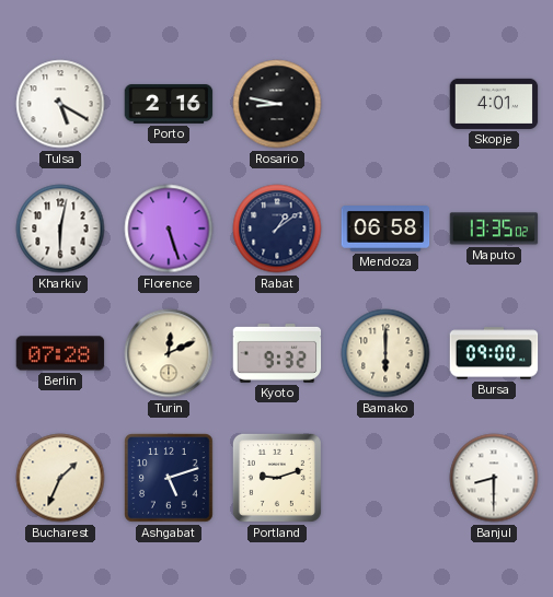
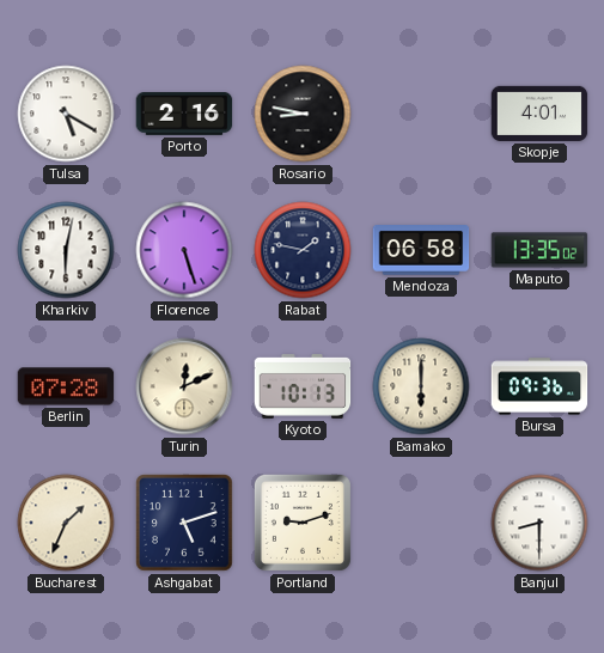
Rabat: 1:09 -> 1:47 (303, 250)
Kyoto: 9:32 -> 10:13 (303, 387)
Bursa: 09:00 -> 09:36 (539, 386)
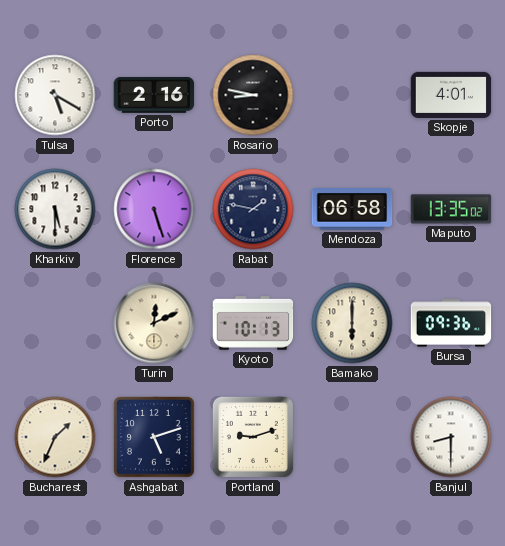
Kharkiv: 6:02 -> 5:30 (55, 209)
Berlin: 07:28 -> none (66, 386)
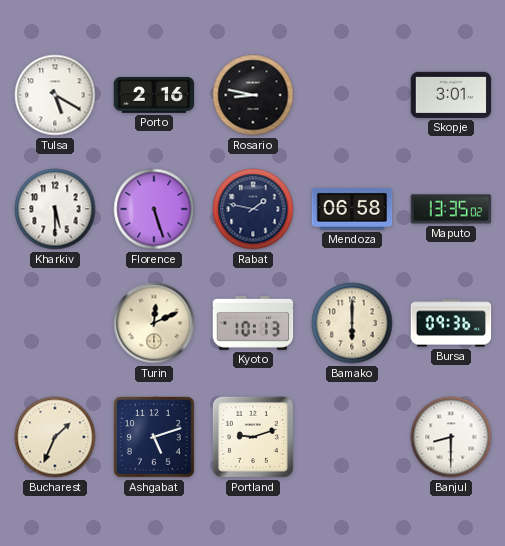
Skopje: 4:01 -> 3:01 (451, 95)
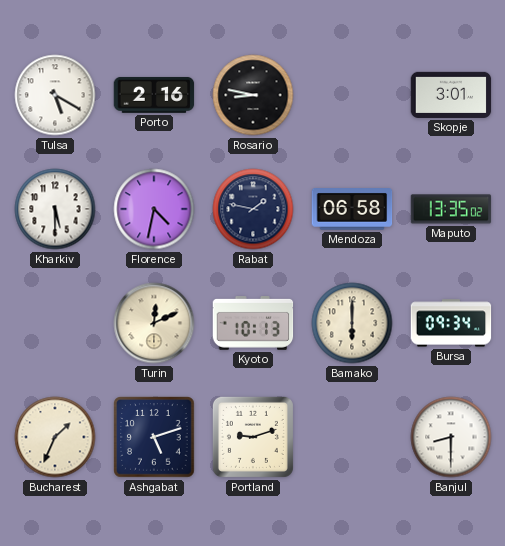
Florence: 5:27 -> 4:32 (154, 209)
Bursa: 09:36 -> 09:34 (451, 323)
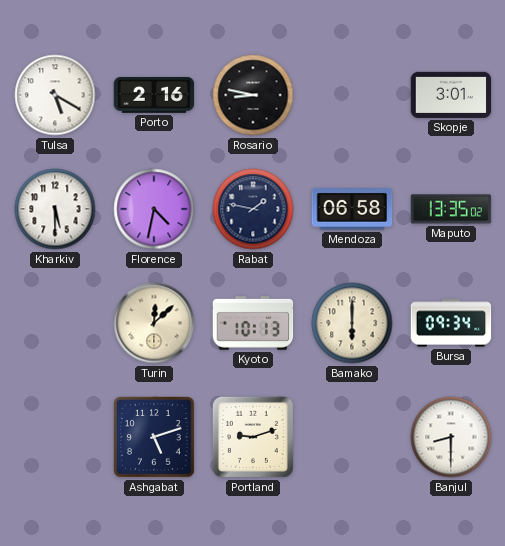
Turin: 12:11 -> 12:08 (154, 323)
Bucharest: 1:34 -> none (55, 437)
